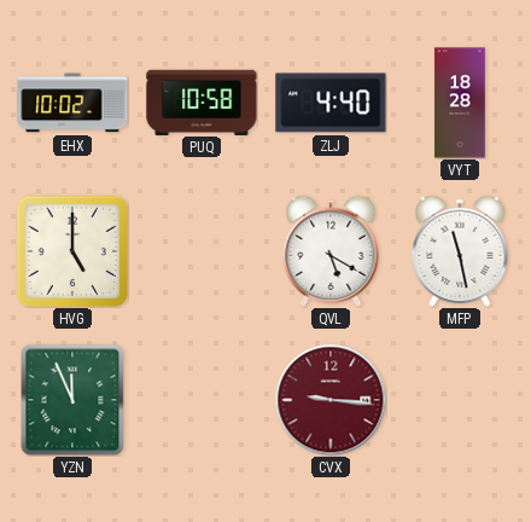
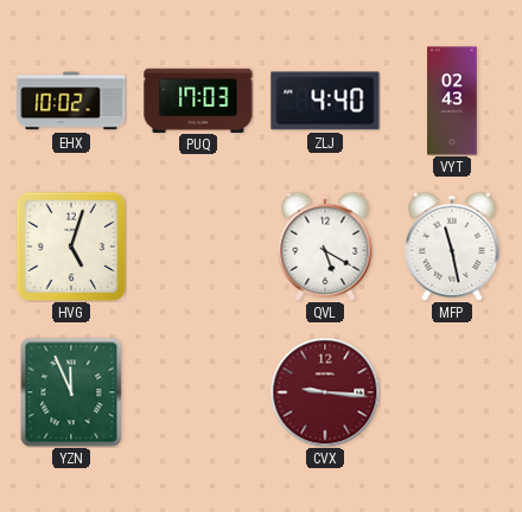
PUQ: 10:58 -> 17:03 (198, 100)
VYT: 18:28 -> 02:43 (452, 101)
HVG: 5:00 -> 5:03 (71, 247)
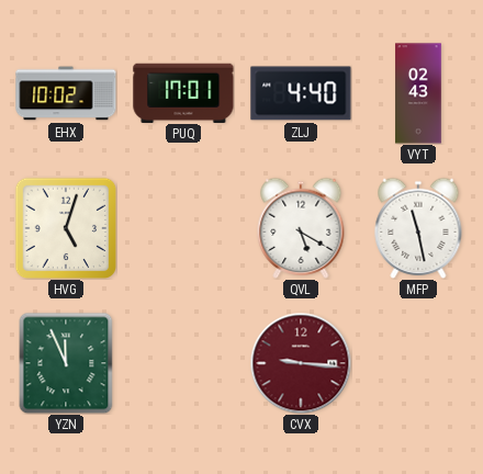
PUQ: 17:03 -> 17:01 (183, 92)
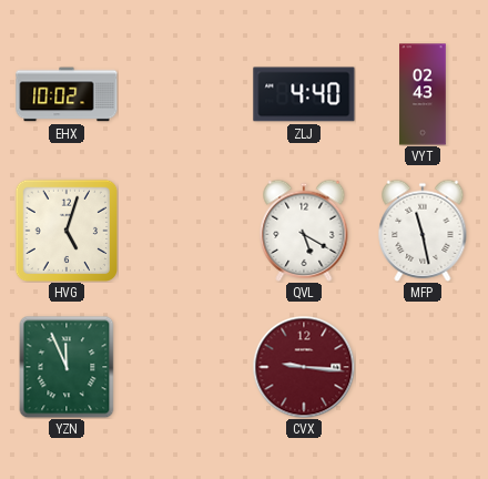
PUQ: 17:01 -> none (183, 92)
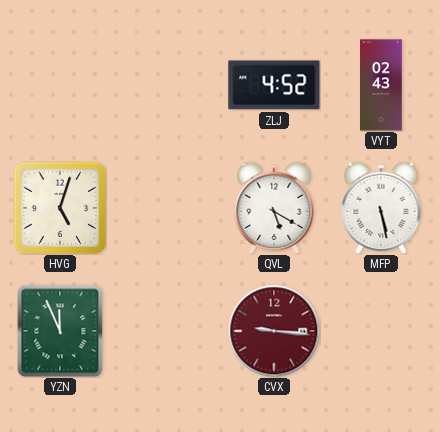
EHX: 10:02 -> none (67, 94)
ZLJ: 4:40 -> 4:52 (274, 85)
MFP: 11:28 -> 5:28 (381, 208)
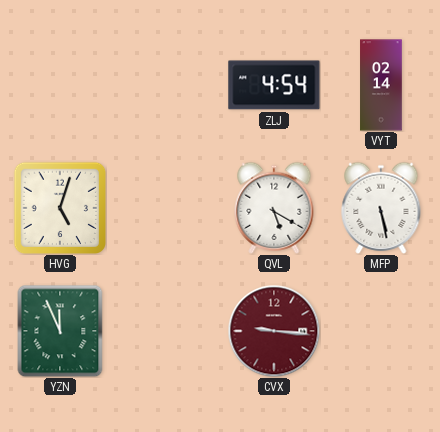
ZLJ: 4:52 -> 4:54 (274, 85)
VYT: 02:43 -> 02:14 (381, 85)
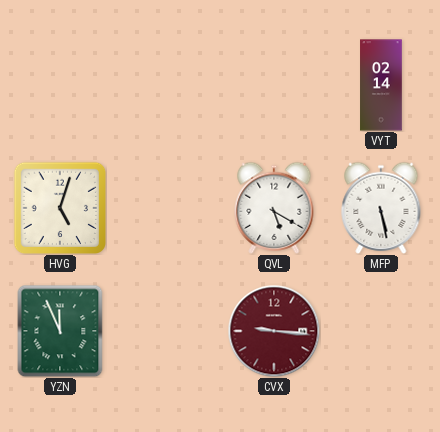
ZLJ: 4:54 -> none (274, 85)
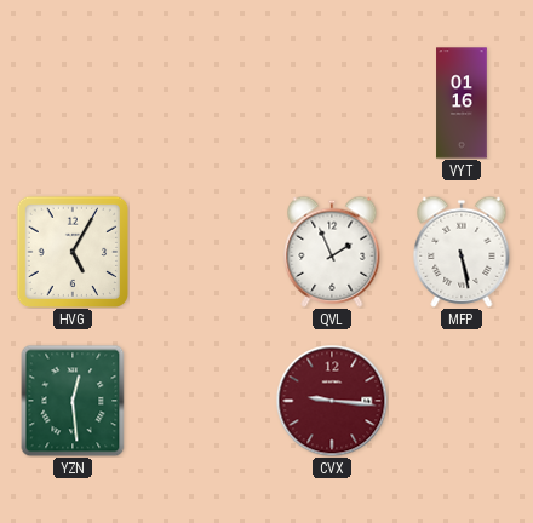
VYT: 02:14 -> 01:16 (462, 103)
HVG: 5:03 -> 5:05 (73, 252)
QVL: 5:20 -> 1:56 (332, 252)
YZN: 11:56 -> 12:29 (73, 401)
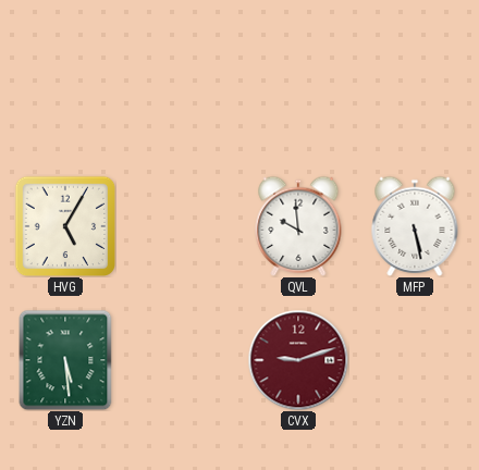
VYT: 01:16 -> none (462, 103)
QVL: 1:56 -> 9:59 (298, 226)
YZN: 12:29 -> 5:29 (65, 360)
CVX: 9:16 -> 9:12 (298, 360)
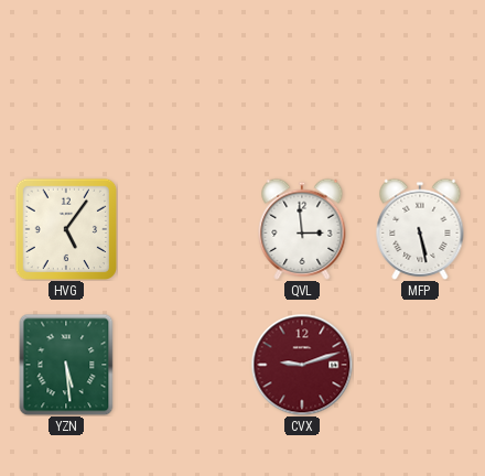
HVG: 5:05 -> 5:06 (66, 229)
QVL: 9:59 -> 2:59 (302, 229)
